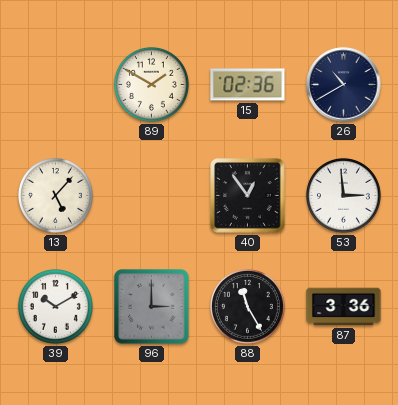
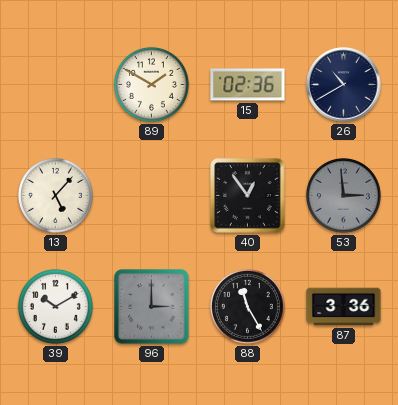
53 dial: white -> grey (343, 195)
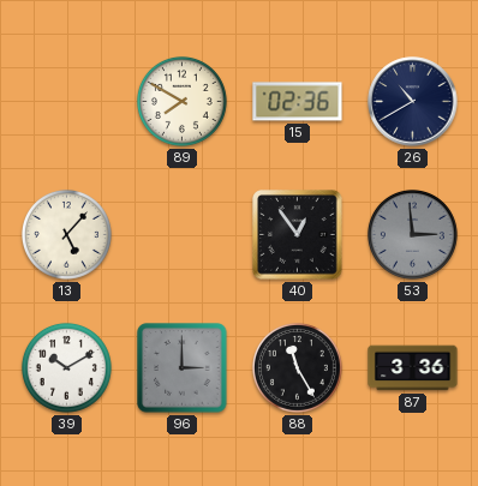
89: 1:50 -> 7:50 (181, 101)
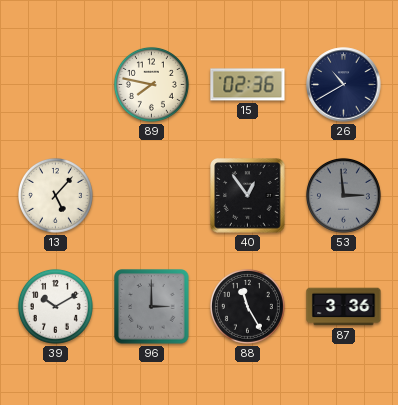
89: 7:50 -> 7:47 (151, 84)
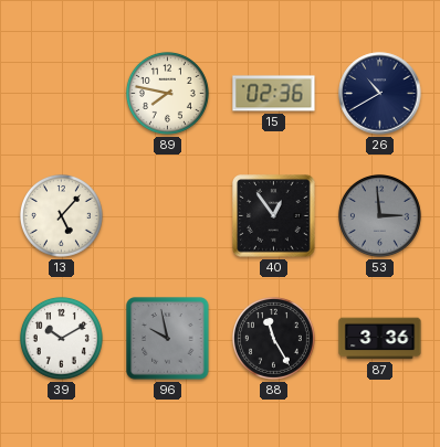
96: 3:00 -> 9:58 (168, 339)
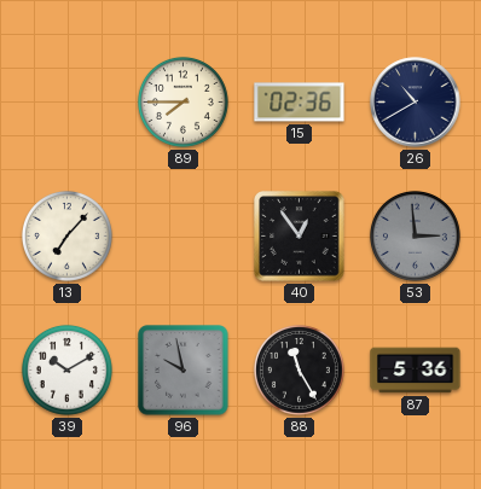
89: 7:47 -> 7:45 (182, 101)
13: 5:07 -> 7:07 (66, 235)
87: 3:36 -> 5:36 (416, 371)
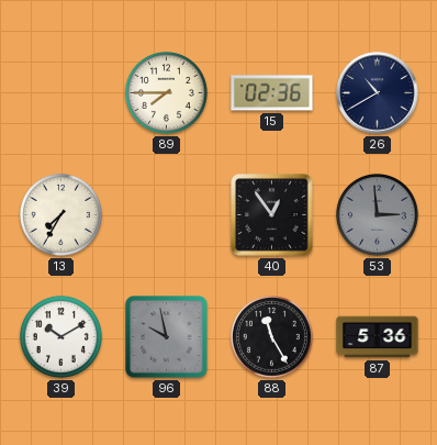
13: 7:07 -> 7:35 (60, 214)
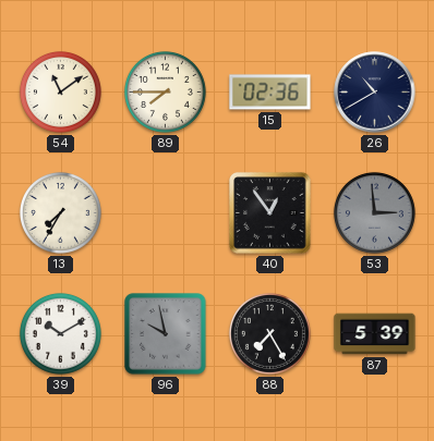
54: none -> 11:09 (60, 91)
88: 11:25 -> 7:25 (269, 333)
87: 5:36 -> 5:39 (375, 334)
